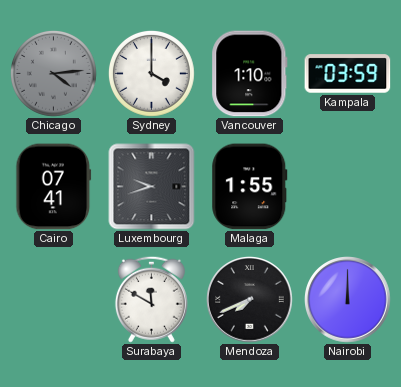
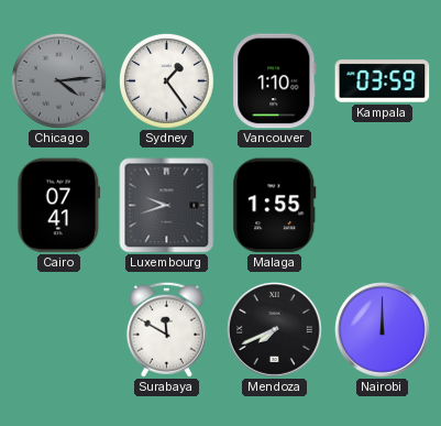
Sydney: 4:00 -> 1:24 (166, 80)
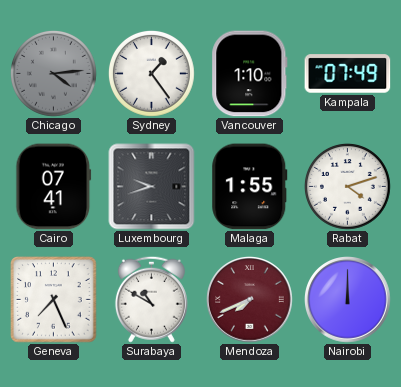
Kampala: 03:59 -> 07:49 (348, 74)
Rabat: none -> 4:12 (347, 186)
Geneva: none -> 7:26 (54, 300)
Surabaya: 11:50 -> 10:50 (151, 299)
Mendoza dial: black -> burgundy (250, 300)
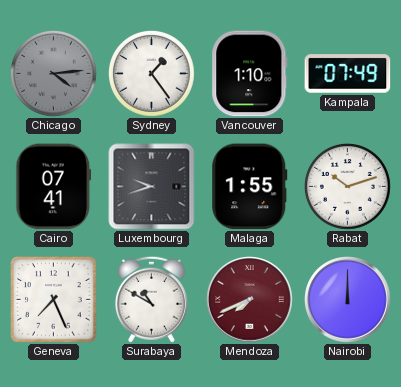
Rabat: 4:12 -> 10:12 (347, 186)
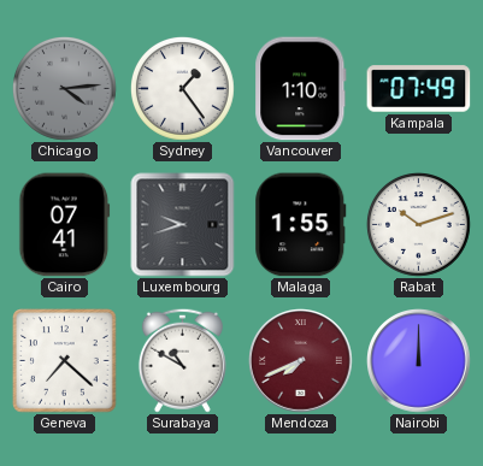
Geneva: 7:26 -> 7:22 (65, 361)
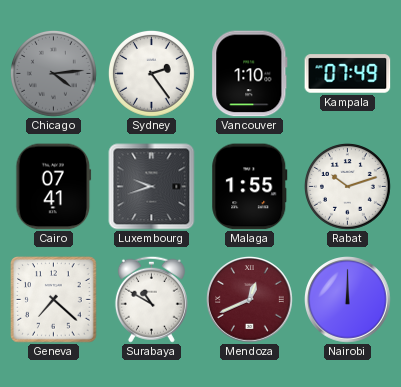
Sydney: 1:24 -> 2:24 (151, 73)
Mendoza: 7:41 -> 12:41 (250, 300)
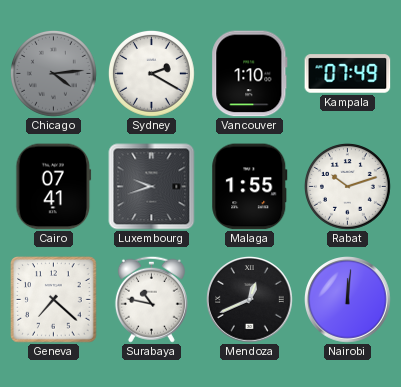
Sydney: 2:24 -> 2:20 (151, 73)
Surabaya: 10:50 -> 10:47 (151, 299)
Mendoza dial: burgundy -> black (250, 300)
Nairobi: 12:00 -> 12:01 (348, 300)
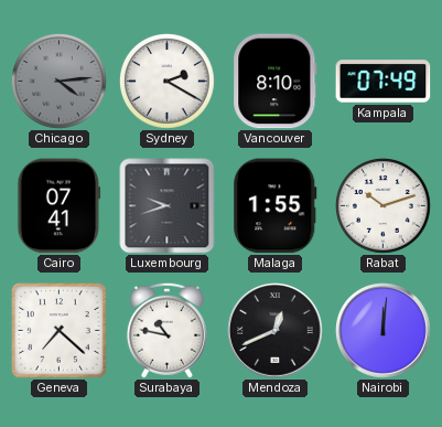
Vancouver: 1:10 -> 8:10 (276, 82)
